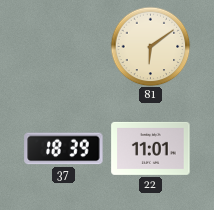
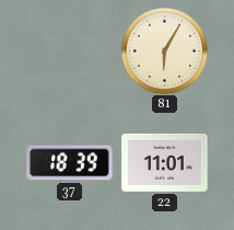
81: 6:09 -> 6:05 (164, 50)
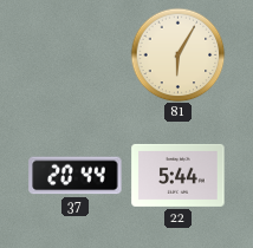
37: 18:39 -> 20:44 (76, 176)
22: 11:01 -> 5:44 (179, 175)
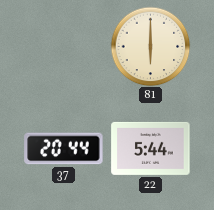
81: 6:05 -> 6:00 (150, 46)
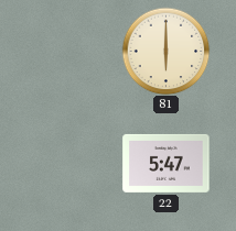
37: 20:44 -> none (64, 149)
22: 5:44 -> 5:47 (167, 163)
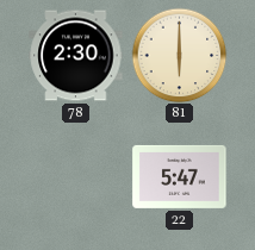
78: none -> 2:30 (76, 56)
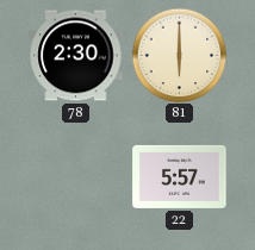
22: 5:47 -> 5:57 (180, 176)
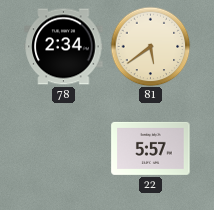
78: 2:30 -> 2:34 (64, 47)
81: 6:00 -> 5:39 (150, 46)
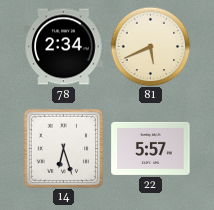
81: 5:39 -> 5:41 (150, 46)
14: none -> 6:27 (63, 148)
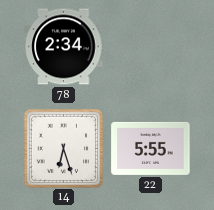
81: 5:41 -> none (150, 46)
22: 5:57 -> 5:55 (151, 148)
